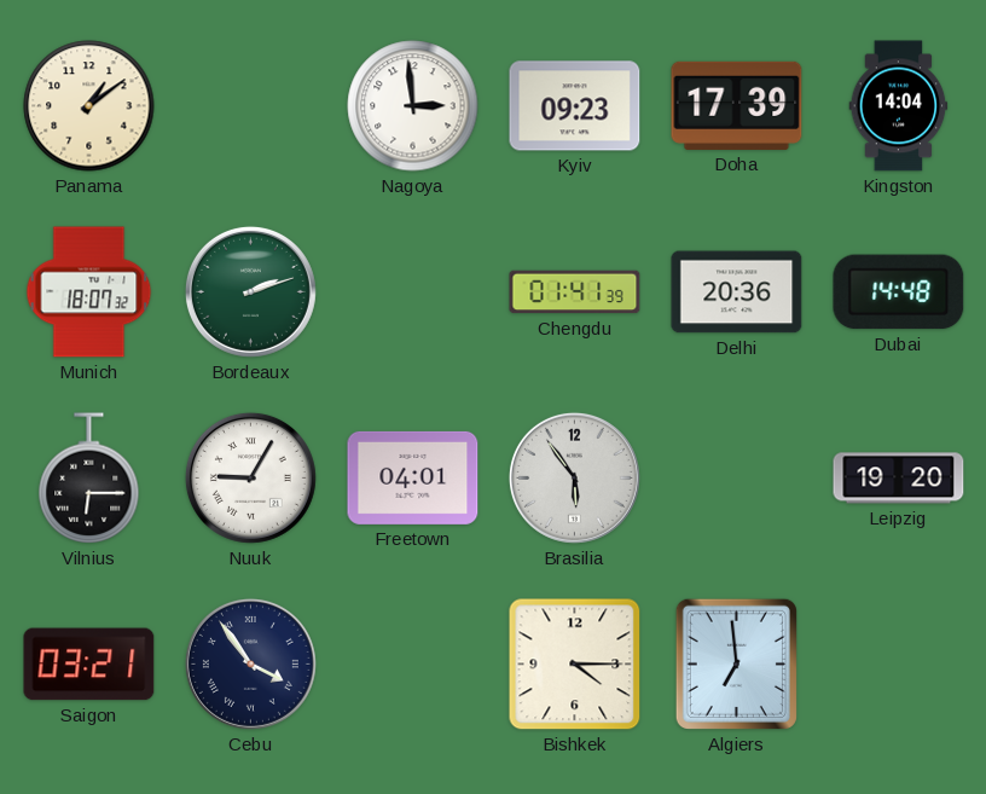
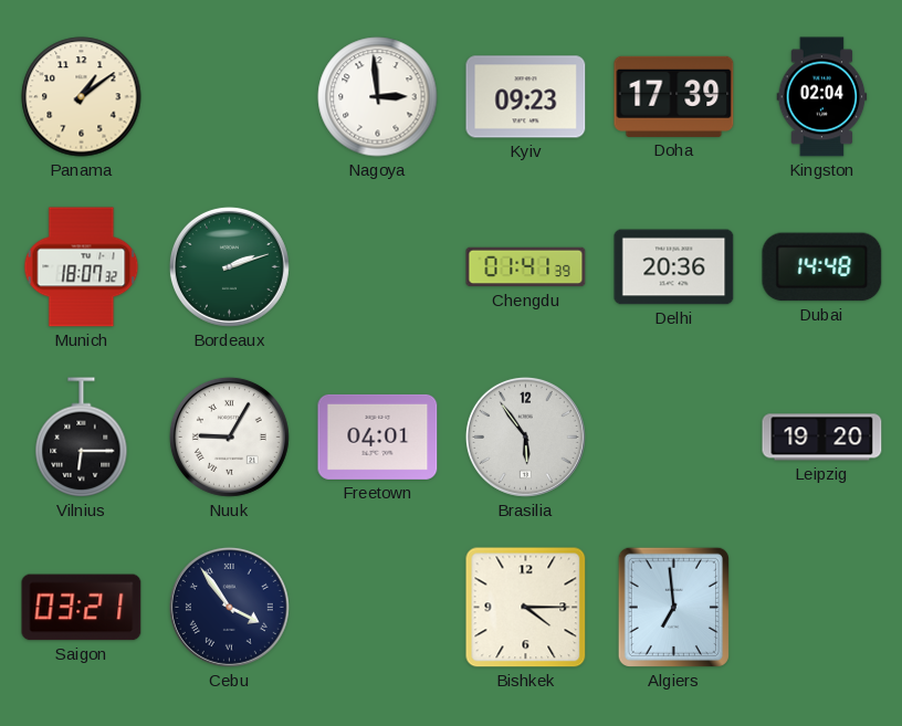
Kingston: 14:04 -> 02:04 (822, 97)
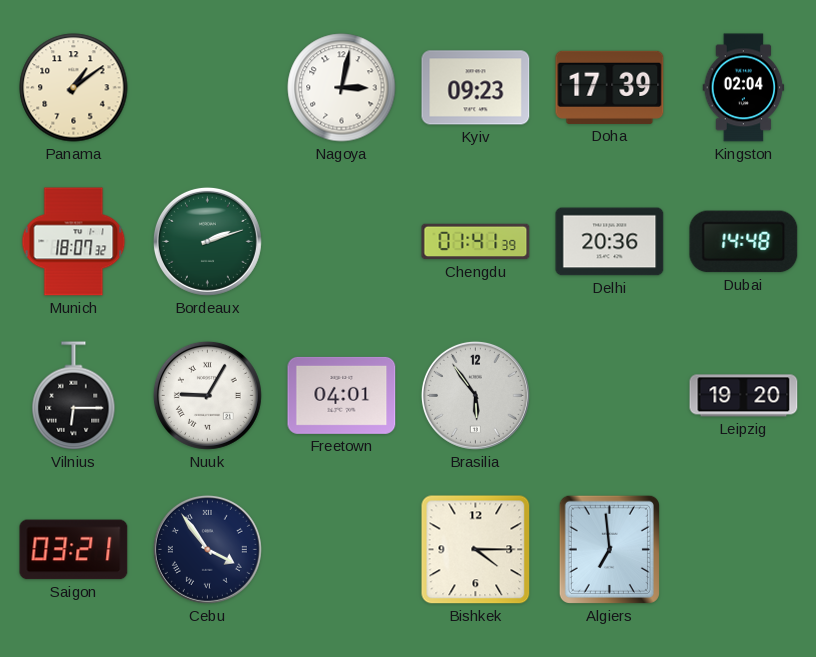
Nagoya: 2:59 -> 3:02 (342, 88)
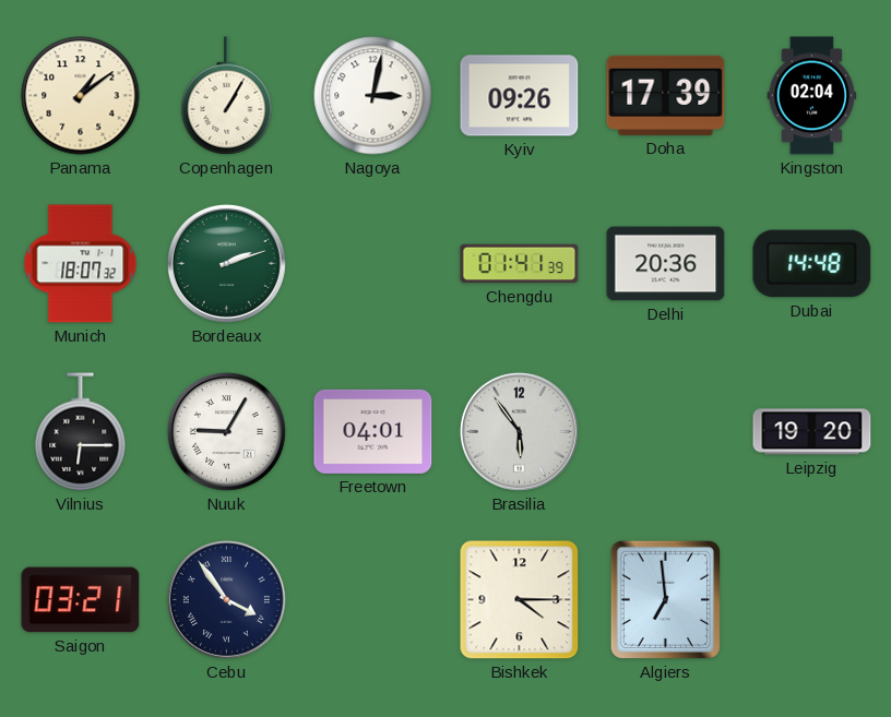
Copenhagen: none -> 1:05 (227, 96)
Kyiv: 09:23 -> 09:26 (520, 96)
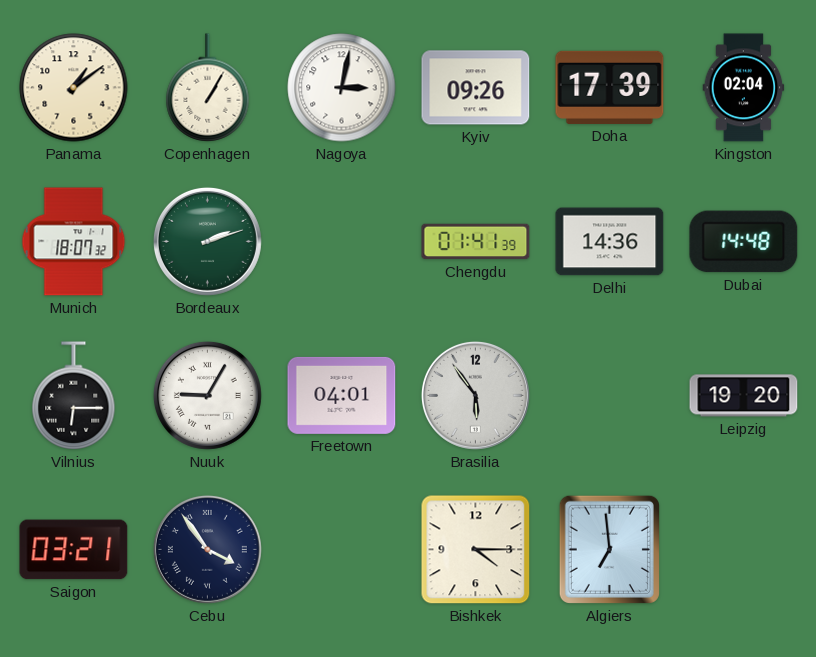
Delhi: 20:36 -> 14:36 (610, 242)
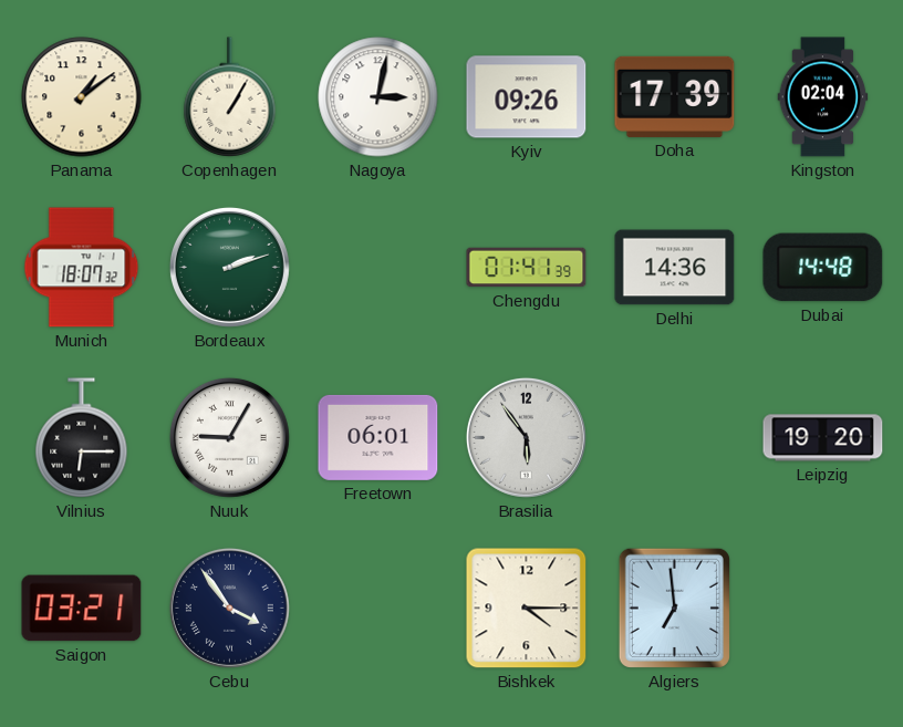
Freetown: 04:01 -> 06:01 (378, 437)
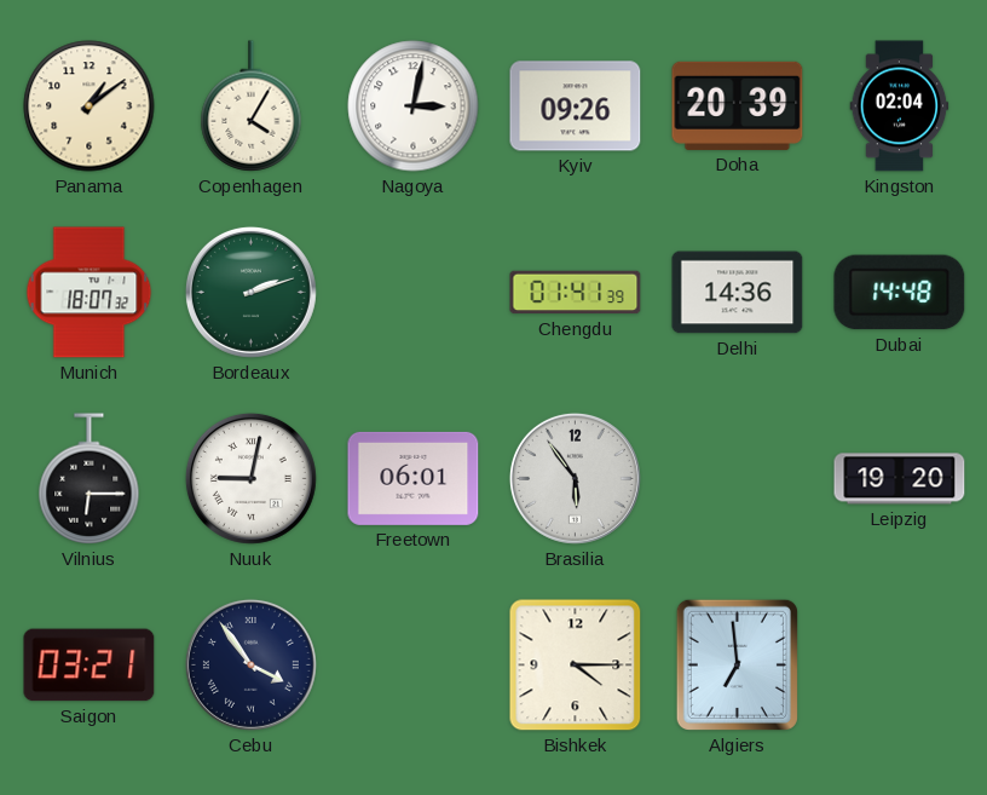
Copenhagen: 1:05 -> 4:05 (252, 106)
Doha: 17:39 -> 20:39 (738, 105)
Nuuk: 9:05 -> 9:02 (250, 478)
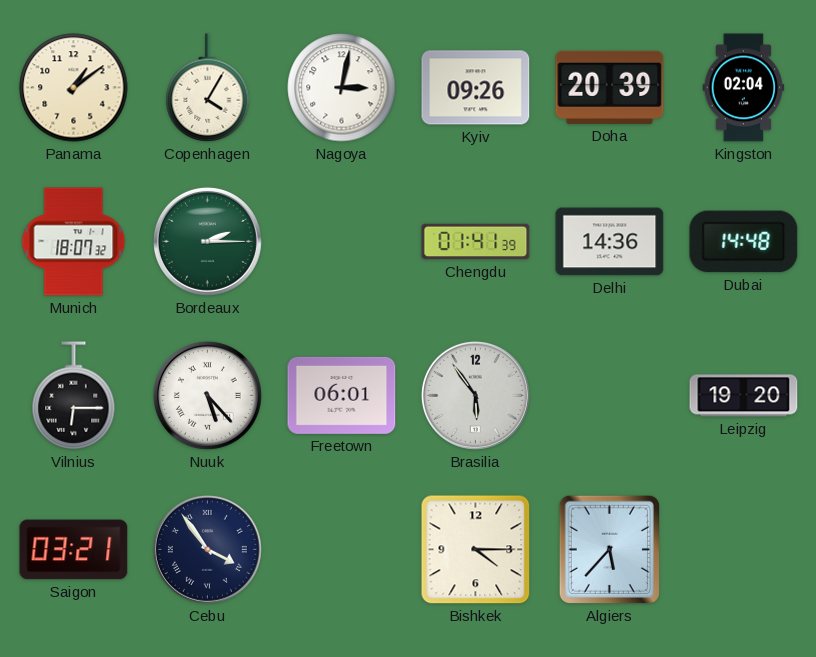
Bordeaux: 2:12 -> 2:15 (207, 241)
Nuuk: 9:02 -> 5:23 (207, 395)
Algiers: 6:59 -> 5:37 (609, 549)
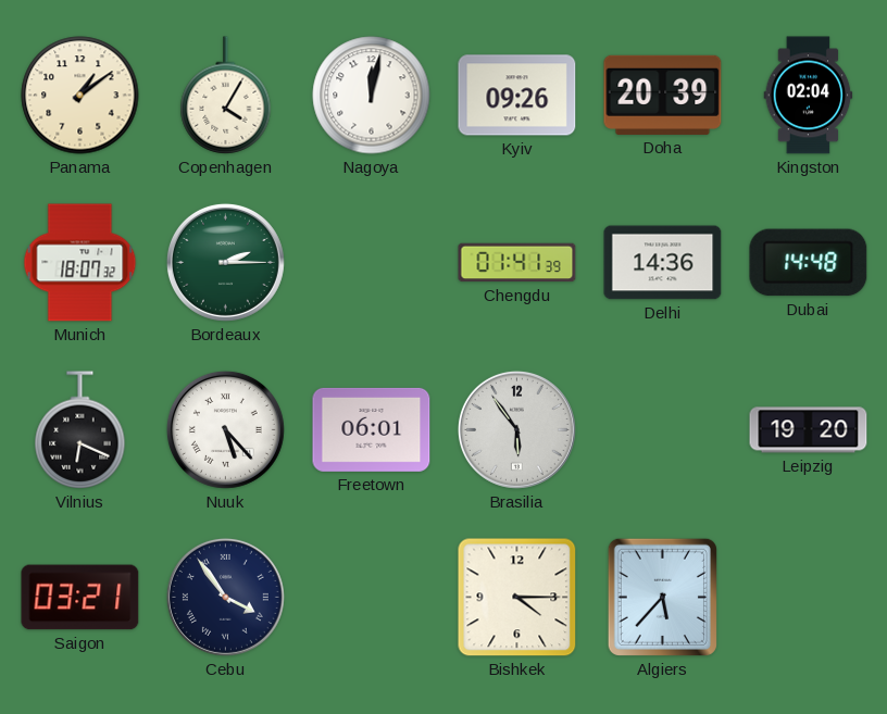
Nagoya: 3:02 -> 12:02 (372, 96)
Vilnius: 6:15 -> 6:19 (80, 430)
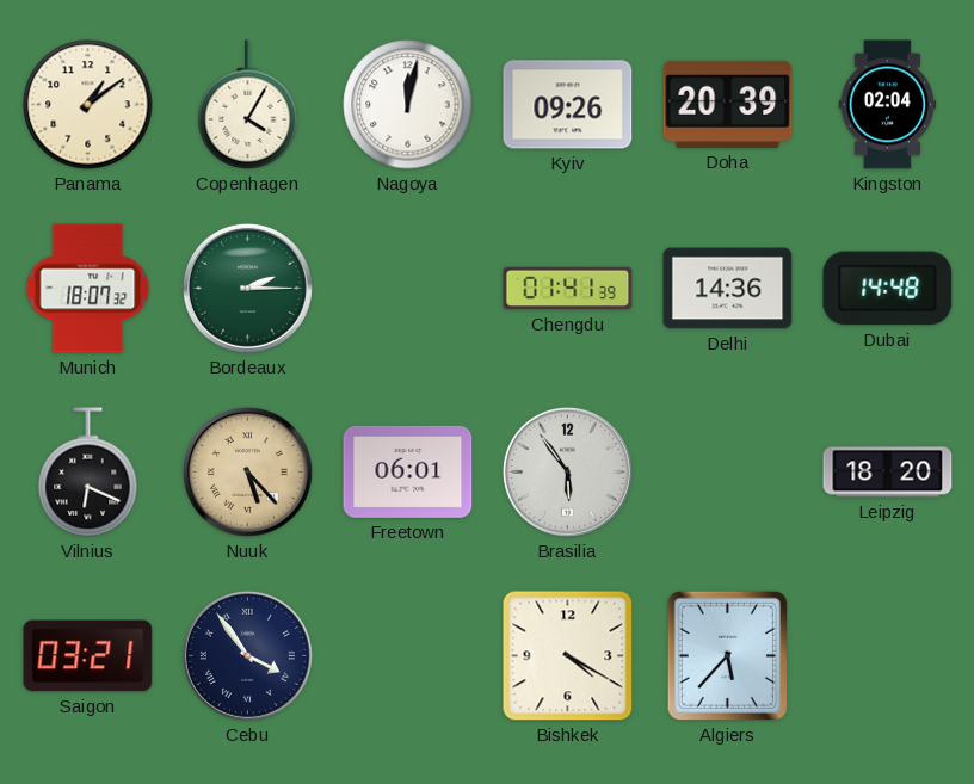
Nuuk dial: white -> champagne (247, 471)
Leipzig: 19:20 -> 18:20 (888, 473)
Bishkek: 4:15 -> 4:20 (568, 656)
